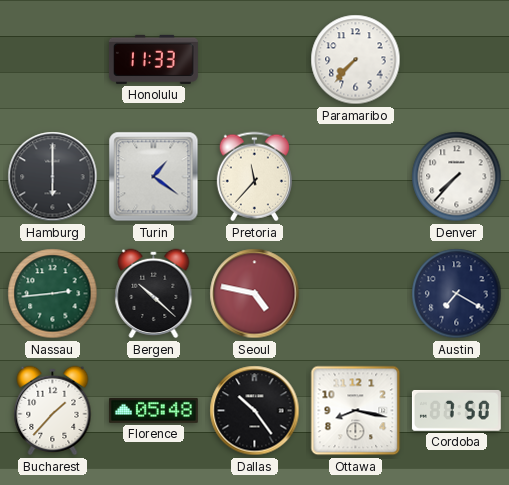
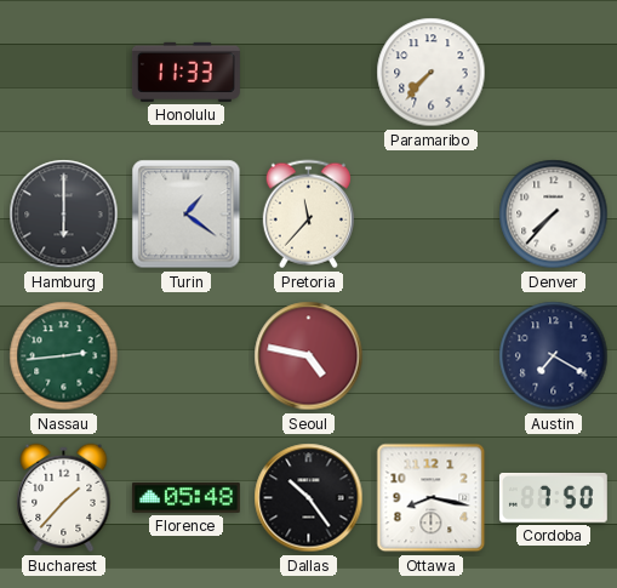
Bergen: 10:22 -> none (154, 294)
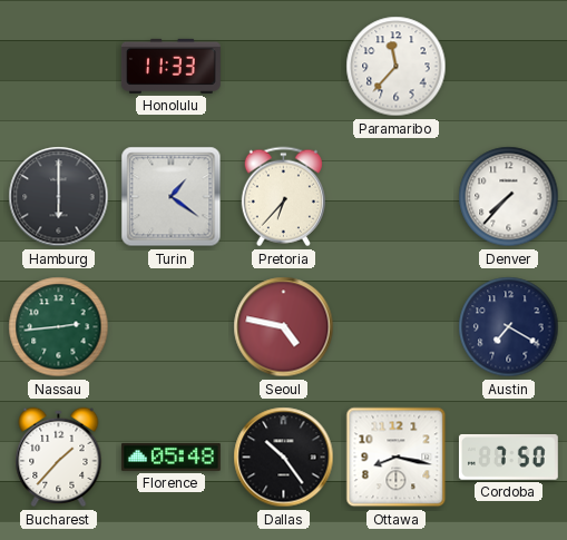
Paramaribo: 7:37 -> 11:37 (397, 67)
Pretoria: 11:37 -> 6:37 (283, 197)
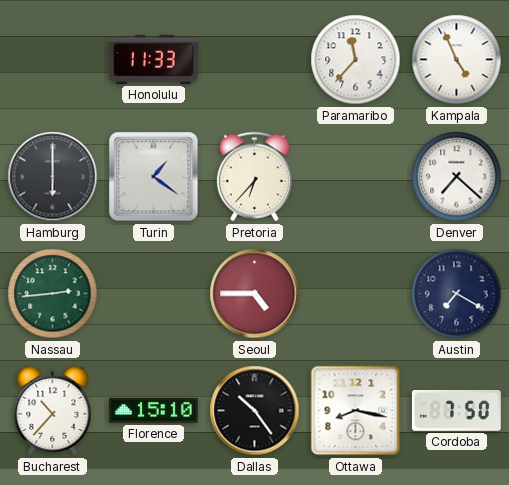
Kampala: none -> 4:56 (457, 60)
Denver: 7:37 -> 7:22 (457, 177)
Seoul: 4:47 -> 4:45 (255, 294)
Bucharest: 1:37 -> 10:37 (53, 411)
Florence: 05:48 -> 15:10 (153, 410)
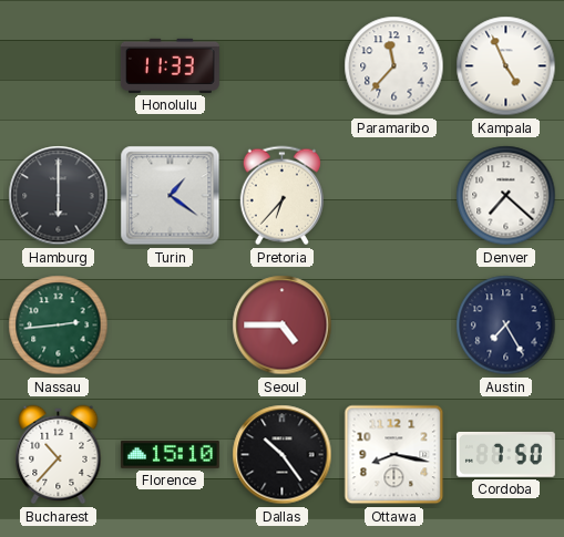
Austin: 7:20 -> 7:25 (506, 326)
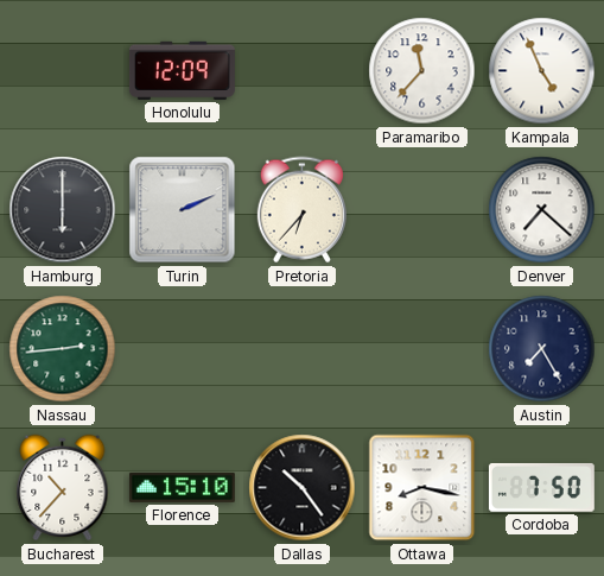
Honolulu: 11:33 -> 12:09 (182, 70)
Turin: 1:21 -> 2:11 (183, 210)
Seoul: 4:45 -> none (283, 326)
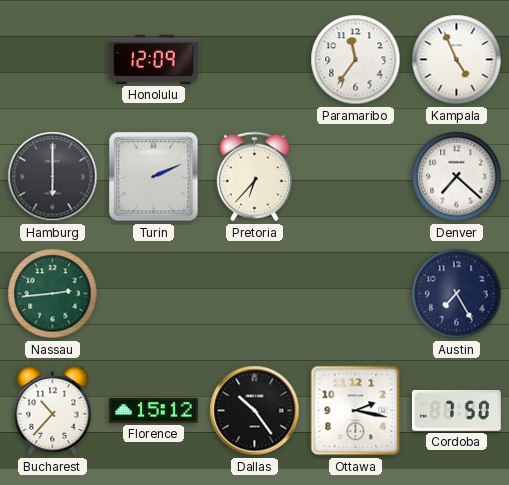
Paramaribo: 11:37 -> 11:36 (356, 60)
Florence: 15:10 -> 15:12 (153, 410)
Ottawa: 8:17 -> 2:17 (356, 411)
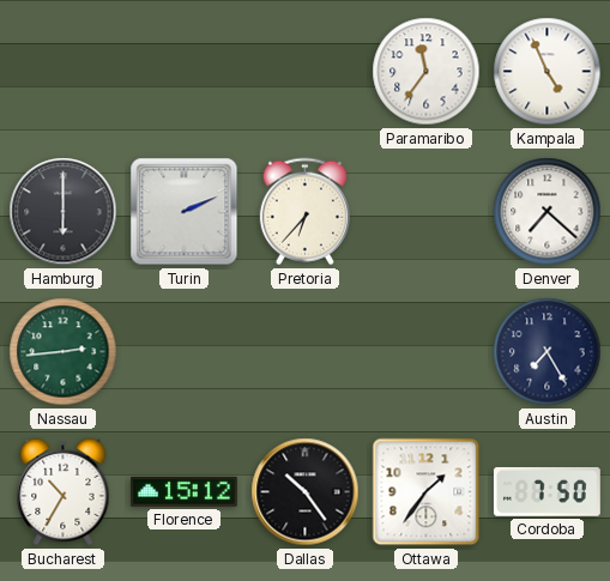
Honolulu: 12:09 -> none (153, 59)
Bucharest: 10:37 -> 10:35 (64, 492)
Ottawa: 2:17 -> 1:36 (427, 492)
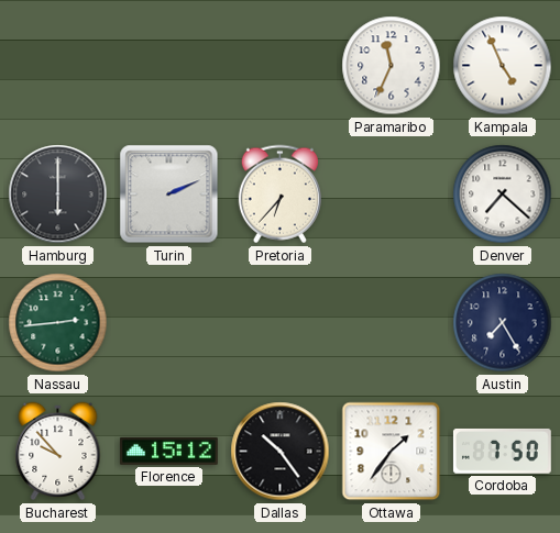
Paramaribo: 11:36 -> 11:34 (392, 66)
Bucharest: 10:35 -> 9:53 (58, 452)
